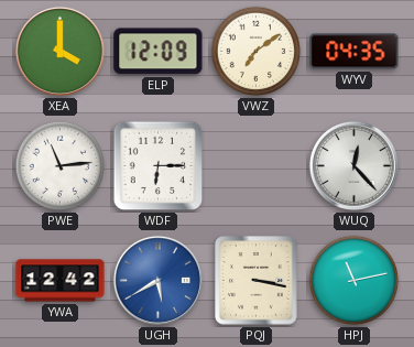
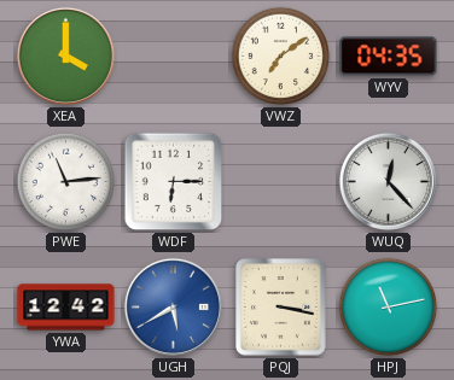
ELP: 12:09 -> none (159, 52)
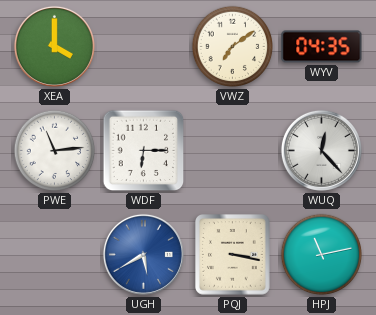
YWA: 12:42 -> none (66, 308)
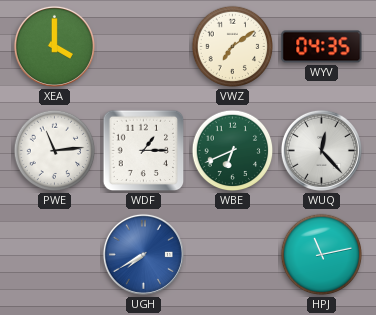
WDF: 6:15 -> 1:15 (144, 151)
WBE: none -> 6:41 (233, 151)
UGH: 5:40 -> 7:40 (143, 254)
PQJ: 3:17 -> none (233, 255)
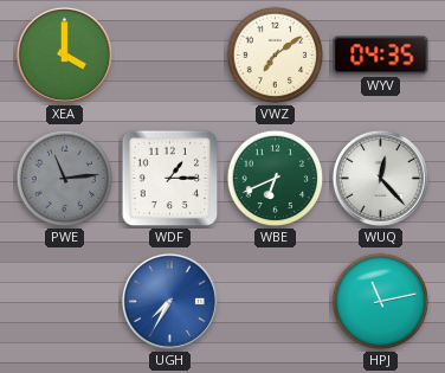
PWE dial: white -> grey (65, 179)
UGH: 7:40 -> 7:35 (169, 301)
